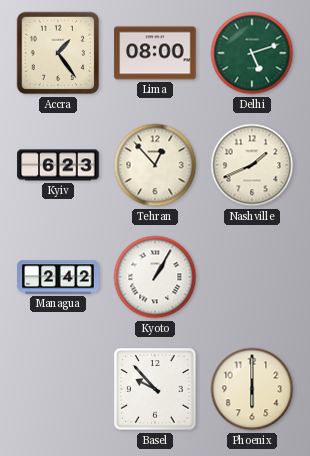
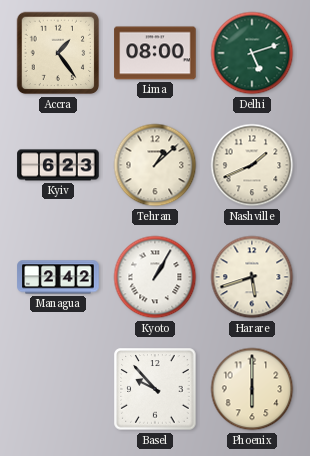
Tehran: 12:53 -> 1:08 (155, 165)
Harare: none -> 5:42 (252, 277)
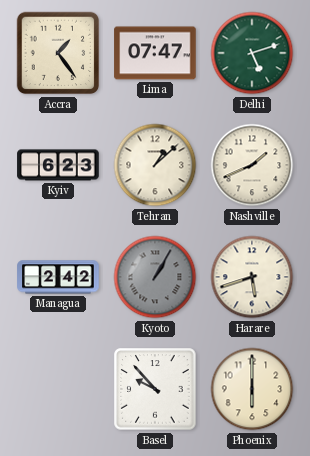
Lima: 08:00 -> 07:47 (155, 53)
Kyoto dial: white -> grey (155, 277)
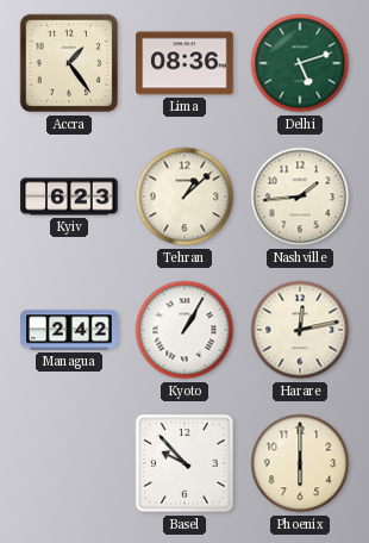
Lima: 07:47 -> 08:36 (185, 63)
Nashville: 1:41 -> 1:44 (300, 196)
Kyoto dial: grey -> white (185, 330)
Harare: 5:42 -> 12:13 (300, 330)
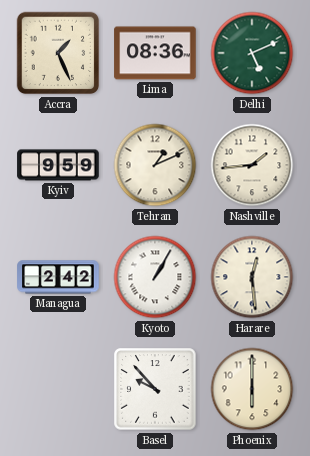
Accra: 1:24 -> 1:26 (58, 53)
Delhi: 5:12 -> 5:11 (252, 53)
Kyiv: 6:23 -> 9:59 (58, 165)
Tehran: 1:08 -> 1:11 (155, 165)
Harare: 12:13 -> 12:29 (252, 277)
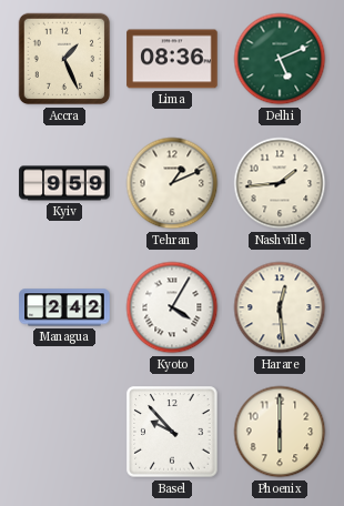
Kyoto: 1:05 -> 4:05 (172, 307)
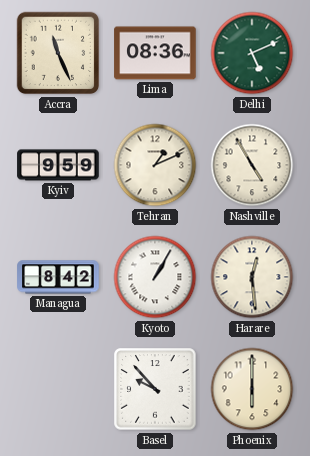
Accra: 1:26 -> 11:26 (58, 53)
Nashville: 1:44 -> 4:55 (252, 165)
Managua: 2:42 -> 8:42 (58, 277)
Kyoto: 4:05 -> 1:05 (155, 277)
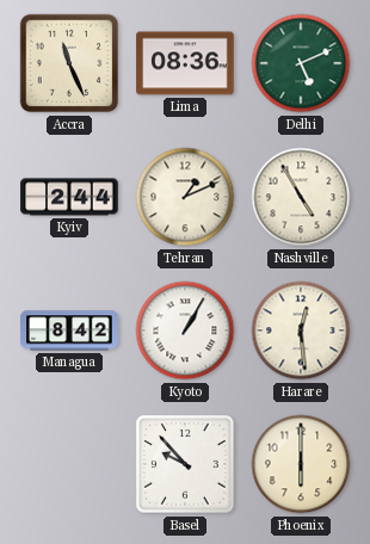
Kyiv: 9:59 -> 2:44 (69, 197)
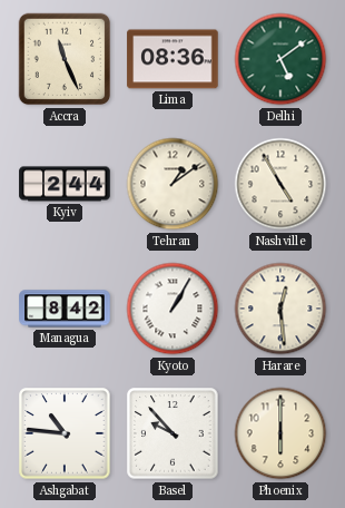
Delhi: 5:11 -> 5:09 (280, 59)
Tehran: 1:11 -> 1:09 (172, 184)
Ashgabat: none -> 10:46 (65, 433)
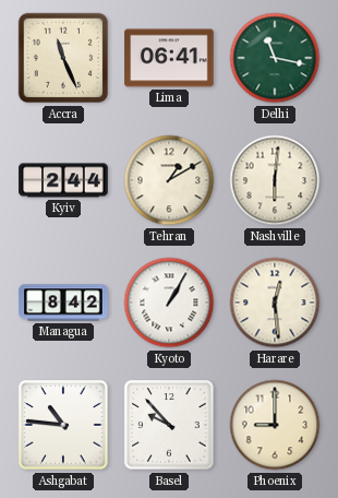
Lima: 08:36 -> 06:41 (169, 58)
Delhi: 5:09 -> 11:17 (275, 58)
Tehran: 1:09 -> 1:10 (169, 180)
Nashville: 4:55 -> 6:01 (275, 180)
Phoenix: 6:00 -> 9:00 (275, 425)
